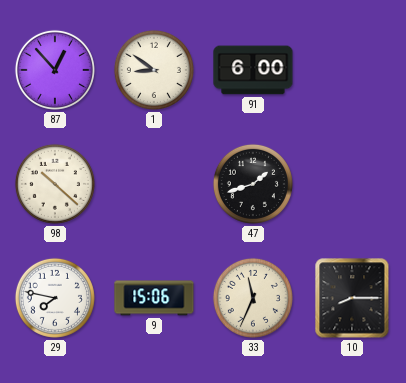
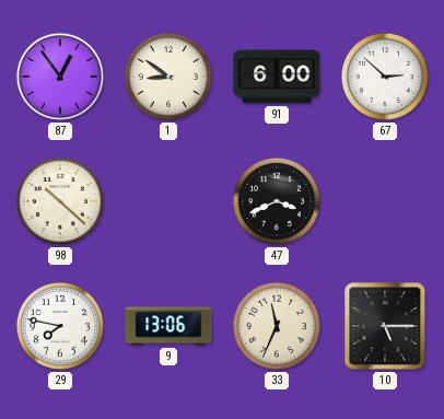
87: 12:53 -> 12:54 (60, 77)
67: none -> 2:52 (385, 77)
47: 1:42 -> 3:41 (277, 201)
9: 15:06 -> 13:06 (168, 326)
10: 8:15 -> 5:15 (385, 326)
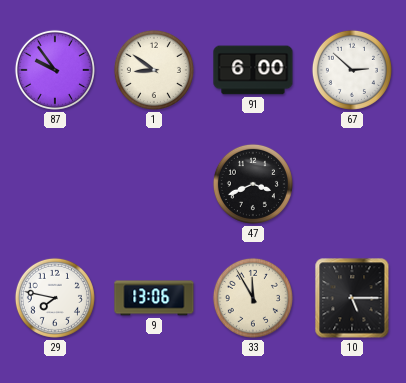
87: 12:54 -> 9:54 (55, 70)
98: 10:22 -> none (60, 201)
33: 11:34 -> 11:55 (253, 298)
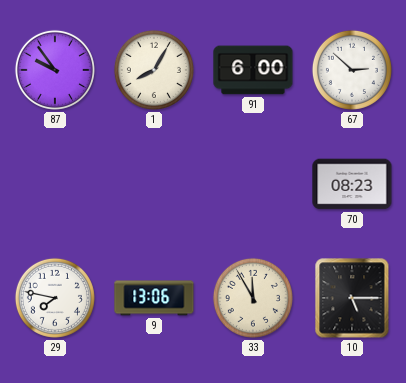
1: 8:51 -> 8:05 (154, 70)
47: 3:41 -> none (253, 184)
70: none -> 08:23 (352, 184)
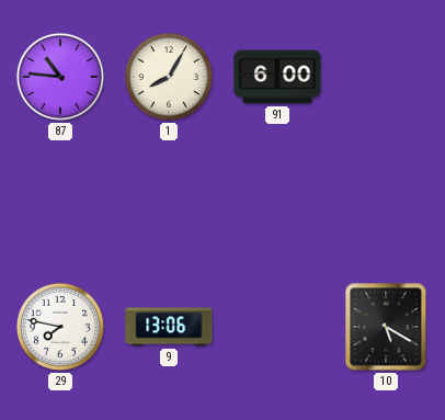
87: 9:54 -> 10:46 (60, 77)
67: 2:52 -> none (352, 70)
70: 08:23 -> none (352, 184)
33: 11:55 -> none (253, 298)
10: 5:15 -> 5:20 (386, 327)
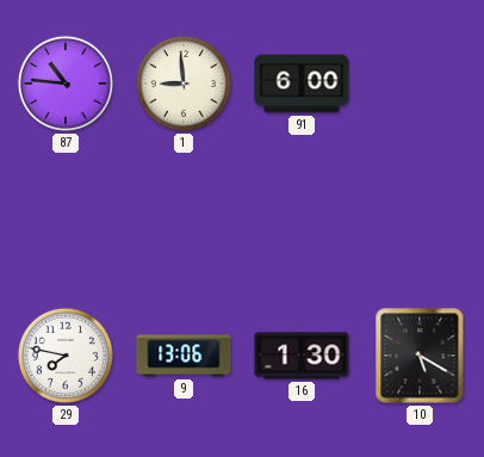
1: 8:05 -> 8:59 (184, 84)
16: none -> 1:30 (302, 356)
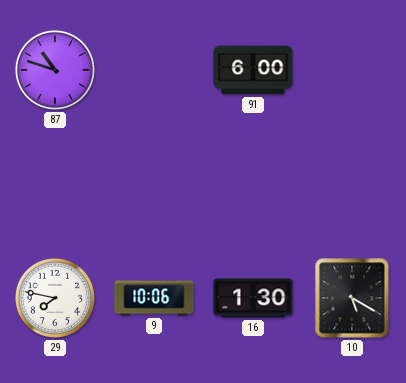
87: 10:46 -> 10:48 (55, 70)
1: 8:59 -> none (184, 84)
9: 13:06 -> 10:06 (154, 298)
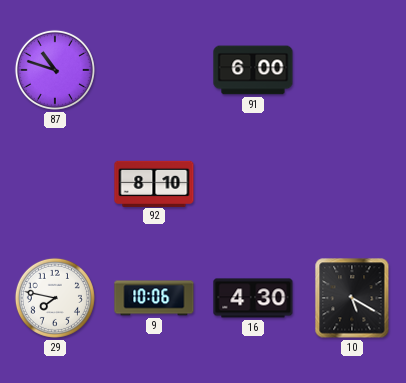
92: none -> 8:10 (154, 183)
16: 1:30 -> 4:30 (253, 298)
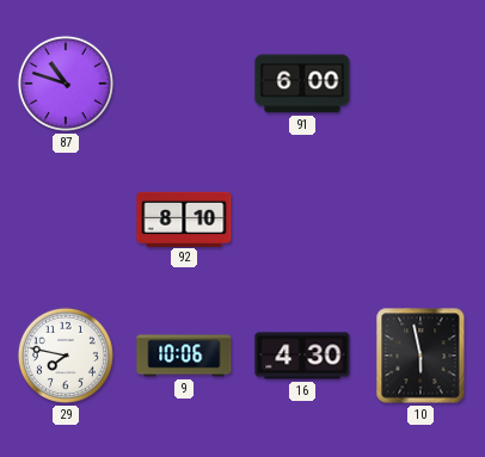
10: 5:20 -> 5:58 (420, 356)
